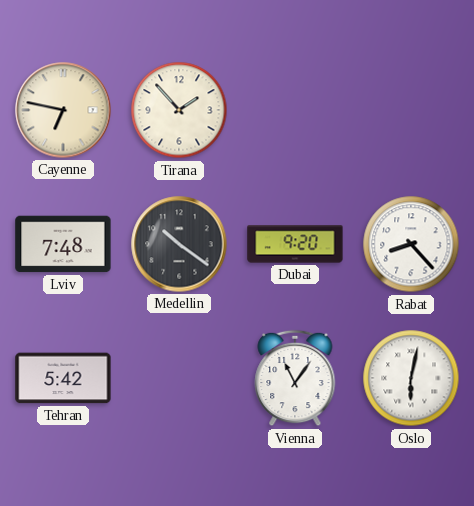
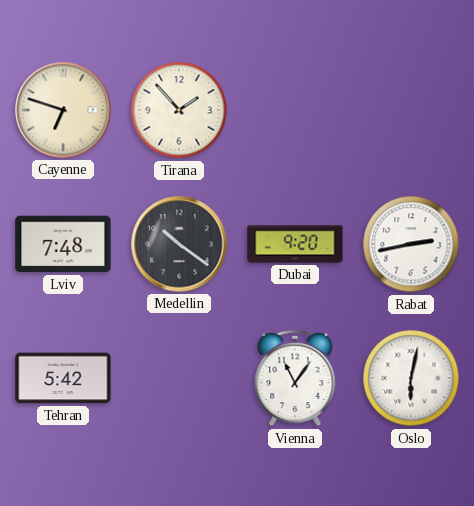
Cayenne: 6:47 -> 6:48 (63, 110)
Rabat: 8:23 -> 2:43 (411, 244)
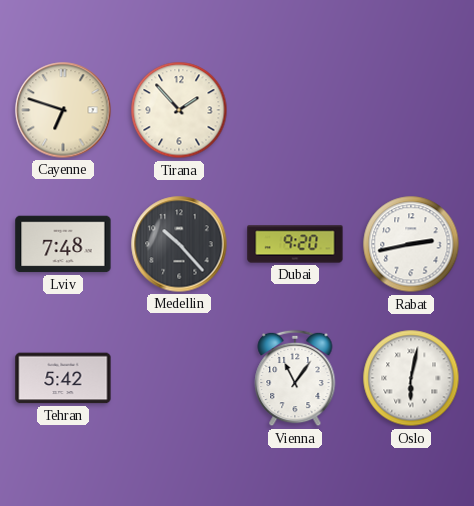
Medellin: 10:21 -> 10:23 (179, 244)
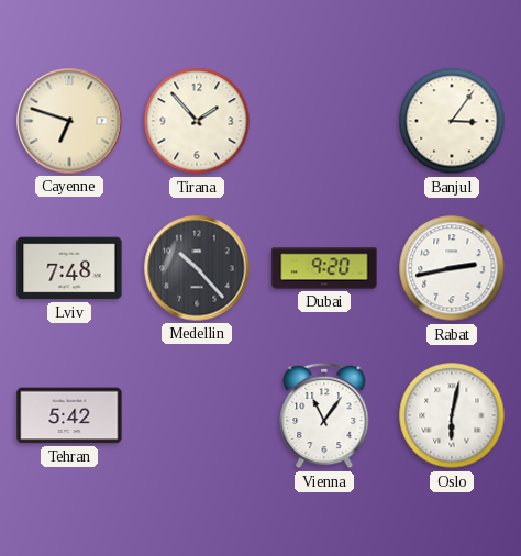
Banjul: none -> 3:06 (452, 121)
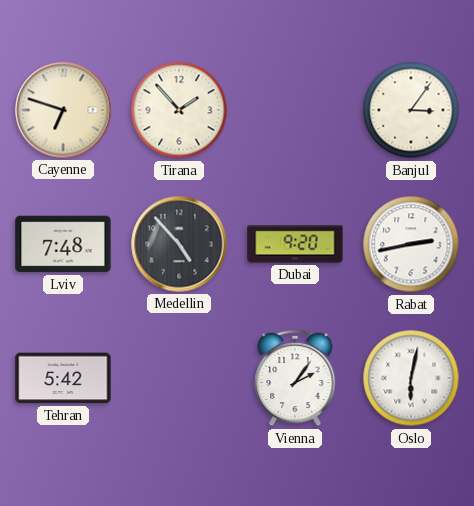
Medellin: 10:23 -> 4:53 (179, 244)
Vienna: 11:06 -> 2:06 (295, 378)
